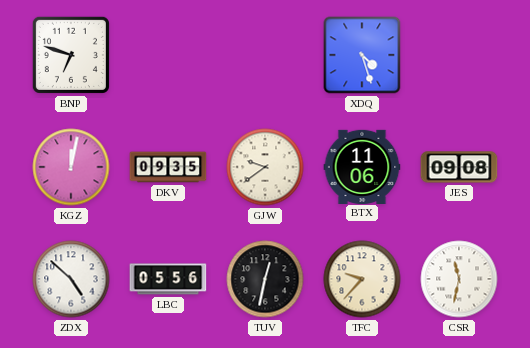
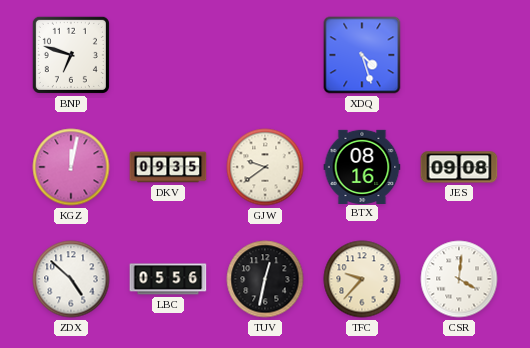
BTX: 11:06 -> 08:16 (362, 166)
CSR: 11:32 -> 4:01 (459, 279)
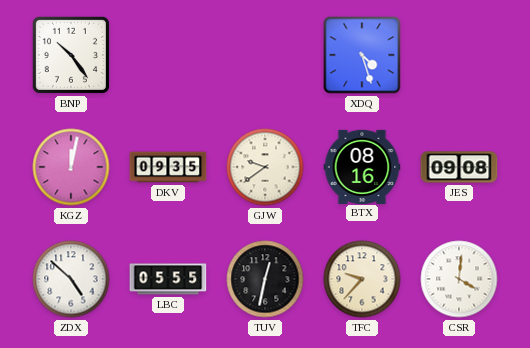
BNP: 6:48 -> 10:24 (71, 55)
LBC: 05:56 -> 05:55 (168, 279)
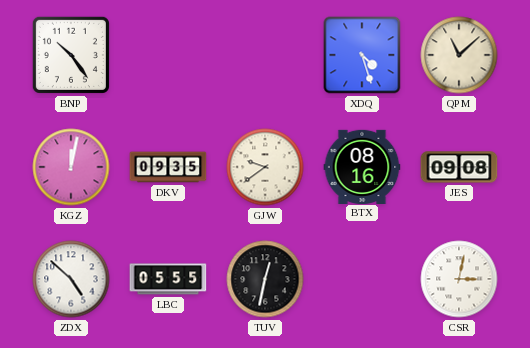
QPM: none -> 11:08 (459, 55)
TFC: 9:37 -> none (362, 279)
CSR: 4:01 -> 3:02 (459, 279)
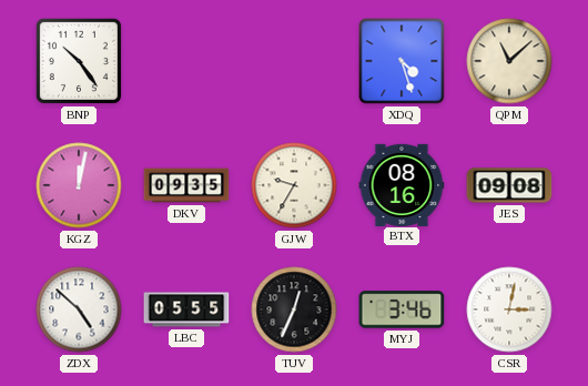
GJW: 9:39 -> 9:35 (294, 185)
TUV: 12:32 -> 12:34 (294, 309)
MYJ: none -> 3:46 (402, 309)
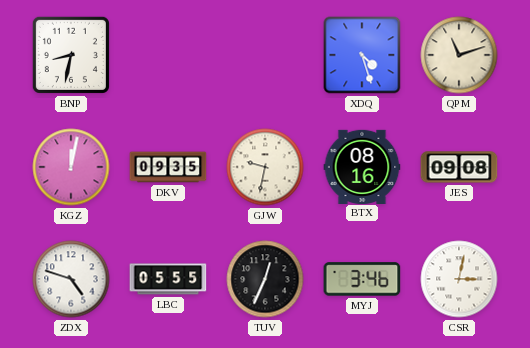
BNP: 10:24 -> 8:32 (71, 55)
QPM: 11:08 -> 11:12 (459, 55)
GJW: 9:35 -> 9:32 (265, 167)
ZDX: 4:52 -> 4:48 (71, 279)
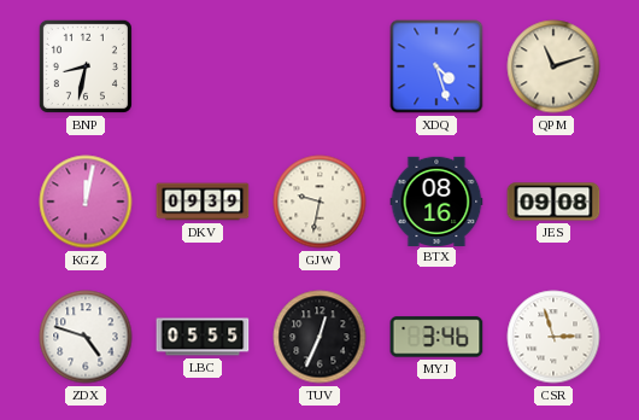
DKV: 09:35 -> 09:39 (203, 202)
CSR: 3:02 -> 2:57 (553, 337)
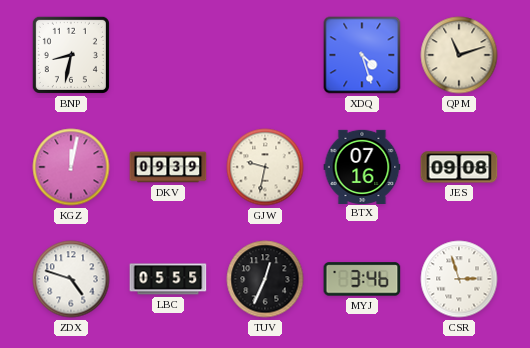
BTX: 08:16 -> 07:16 (362, 166)
